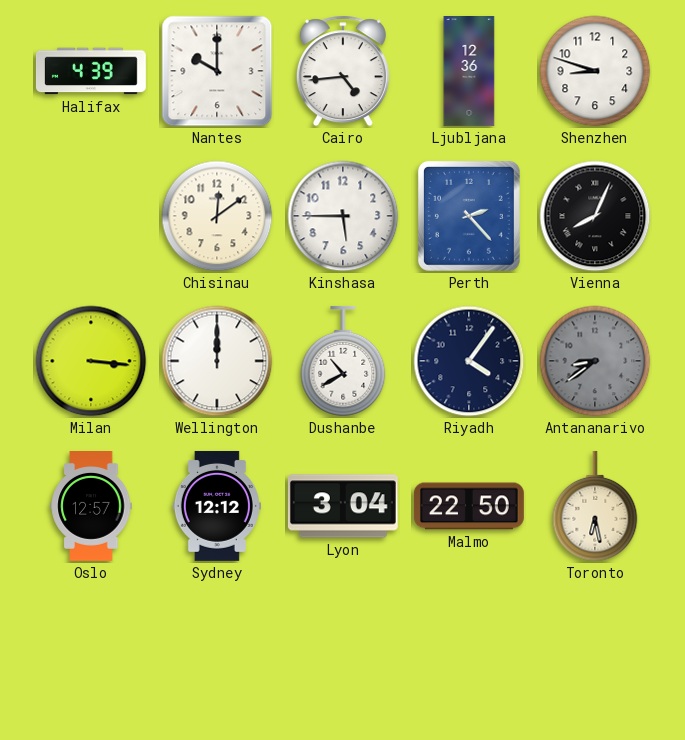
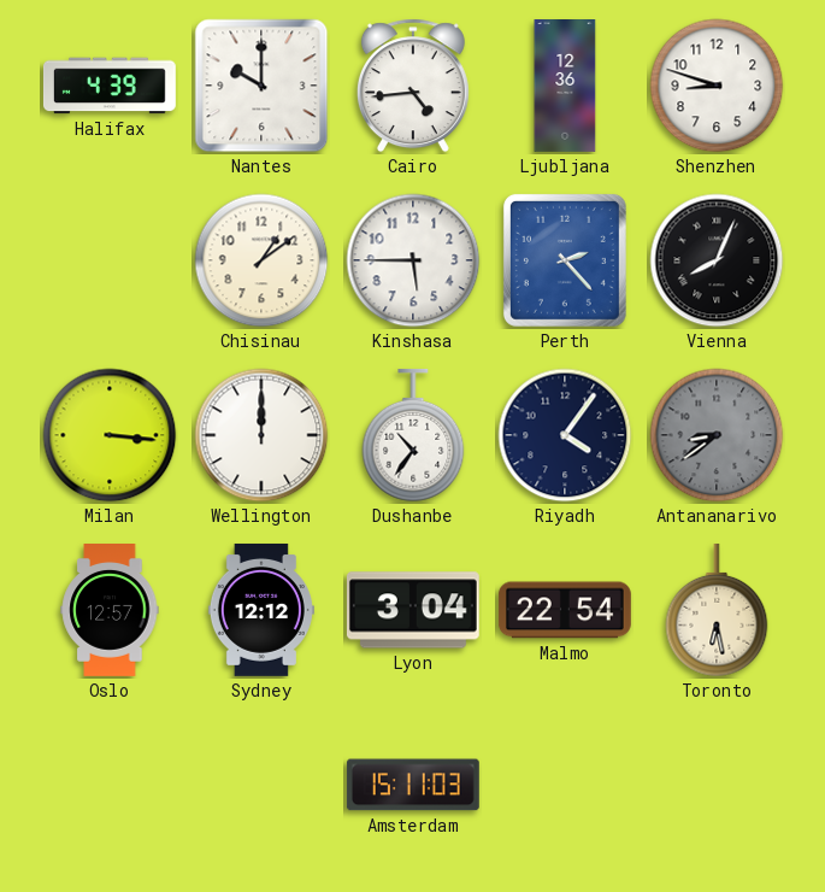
Chisinau: 12:09 -> 1:09 (261, 260)
Dushanbe: 10:40 -> 10:36 (413, 435)
Malmo: 22:50 -> 22:54 (565, 610)
Amsterdam: none -> 15:11 (413, 785)
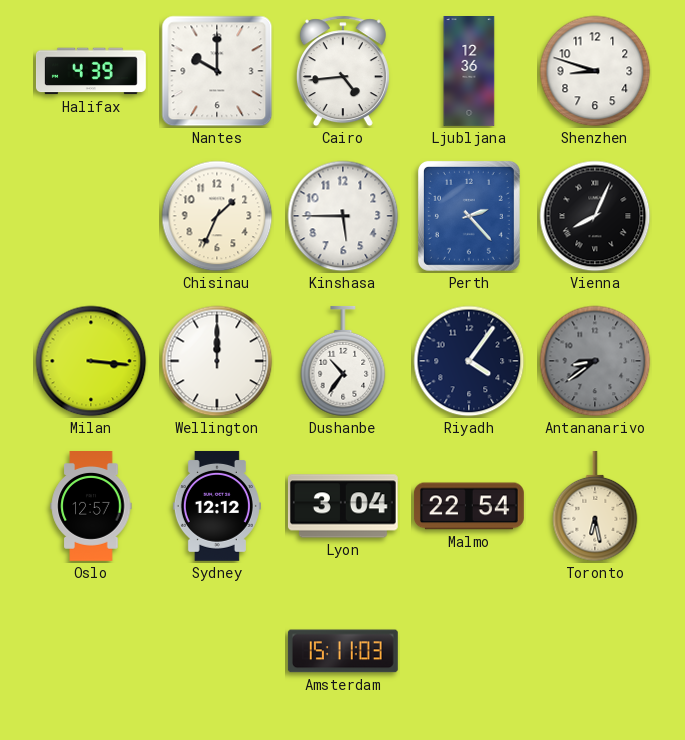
Chisinau: 1:09 -> 1:34 (217, 216)
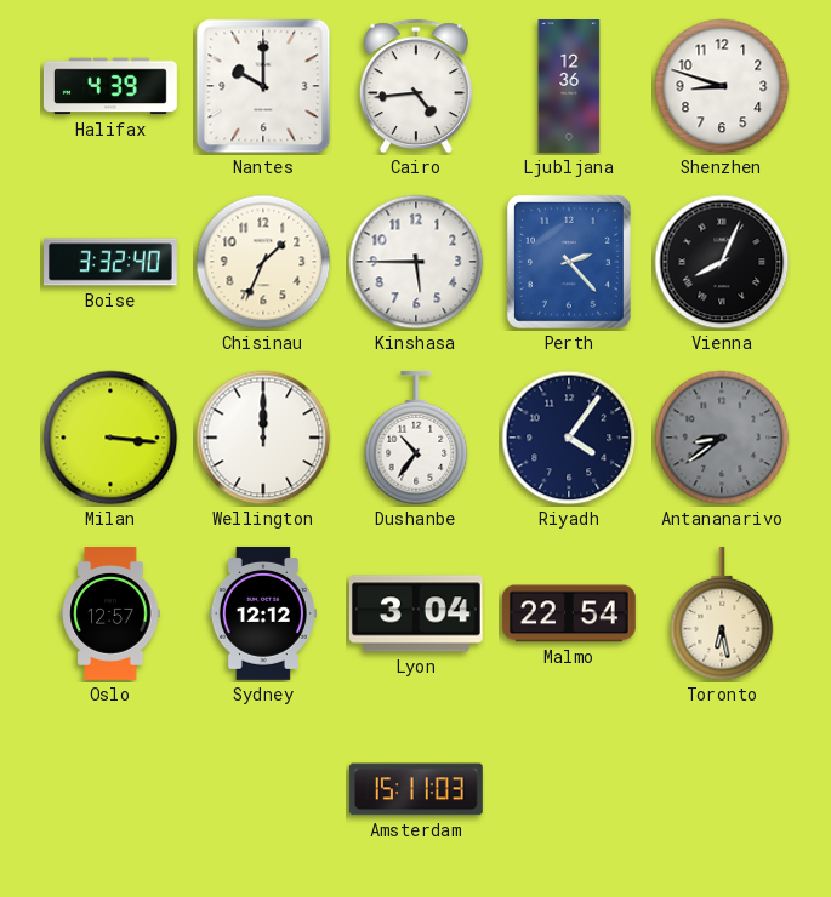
Boise: none -> 3:32 (112, 262)
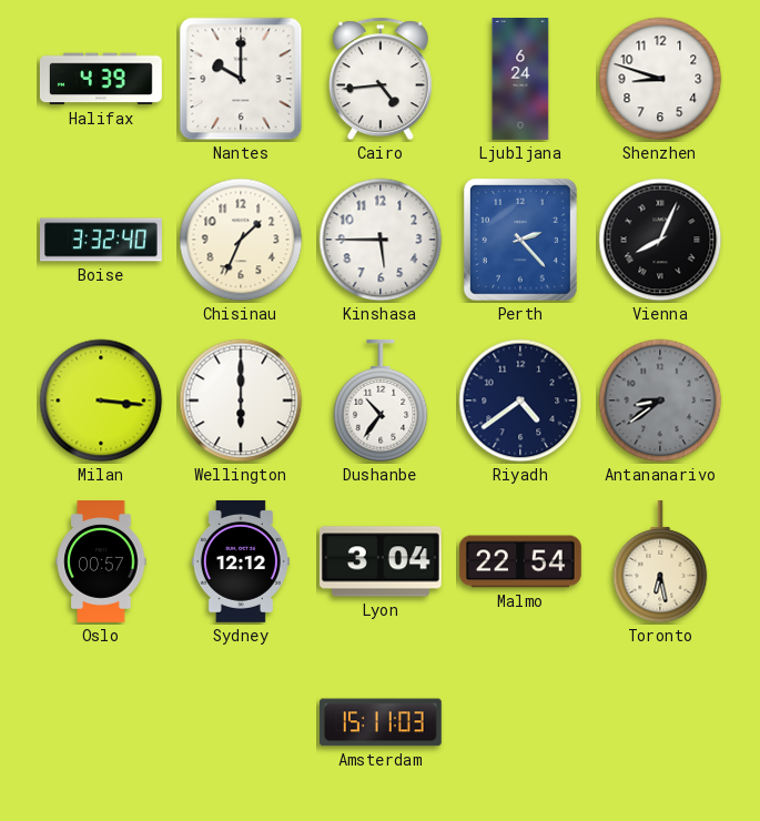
Ljubljana: 12:36 -> 6:24 (520, 80)
Wellington: 12:00 -> 6:00 (241, 401)
Riyadh: 4:06 -> 4:39 (520, 401)
Oslo: 12:57 -> 00:57 (101, 562)
